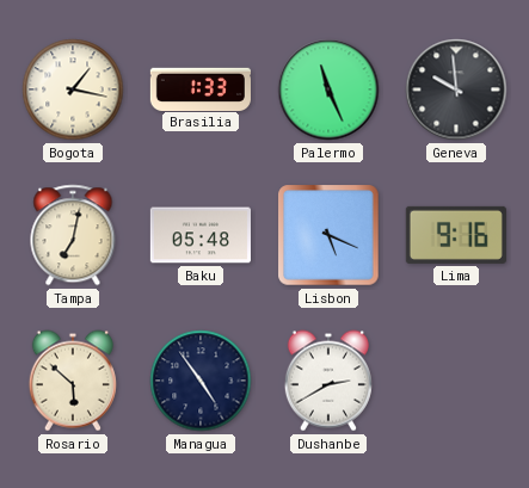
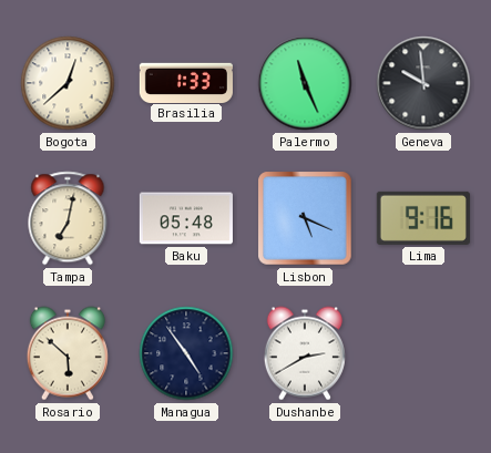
Bogota: 1:17 -> 12:38 (68, 83)
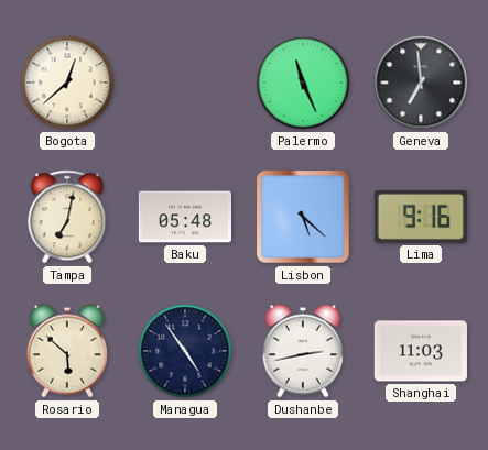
Brasilia: 1:33 -> none (186, 82)
Geneva: 9:59 -> 6:59 (421, 83)
Lisbon: 5:19 -> 5:22 (303, 217)
Dushanbe: 2:40 -> 2:43 (303, 351)
Shanghai: none -> 11:03 (421, 351)
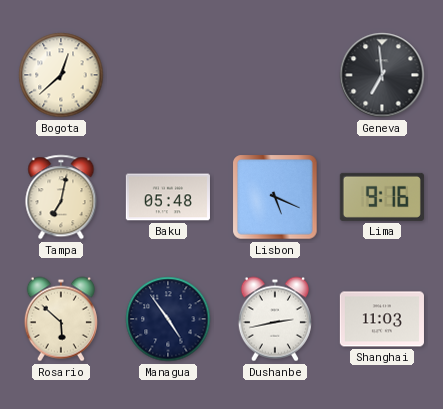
Palermo: 11:26 -> none (303, 83)
Lisbon: 5:22 -> 5:19 (275, 197)
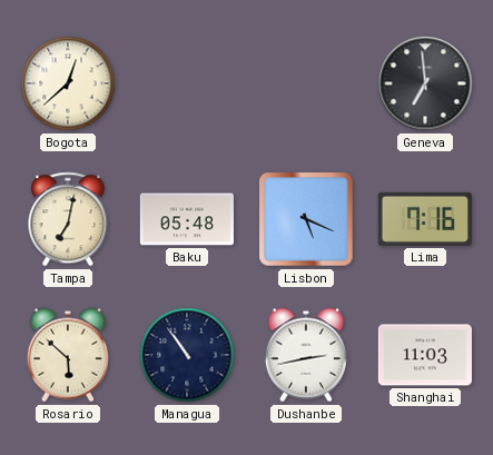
Lima: 9:16 -> 7:16 (425, 219)
Managua: 4:54 -> 10:54 (187, 355)
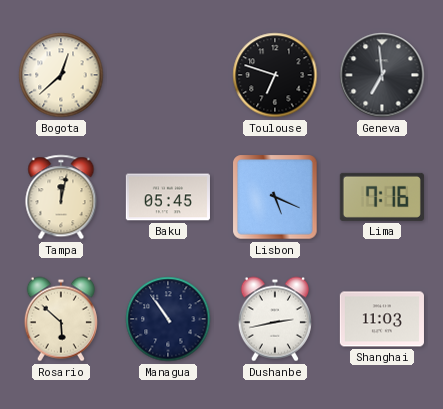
Toulouse: none -> 6:48 (275, 75)
Tampa: 7:02 -> 12:02 (61, 197)
Baku: 05:48 -> 05:45 (168, 197)
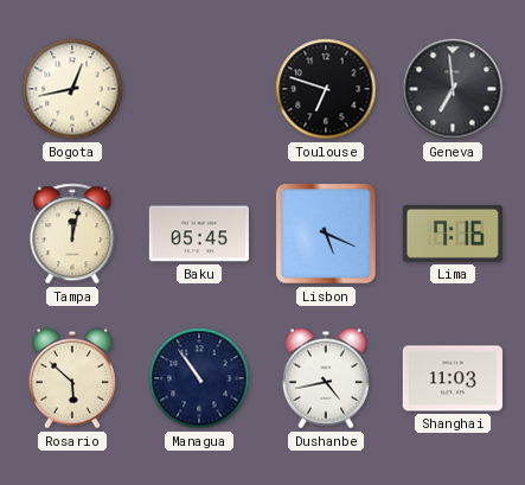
Bogota: 12:38 -> 12:43 (72, 89)
Dushanbe: 2:43 -> 4:43 (326, 378)
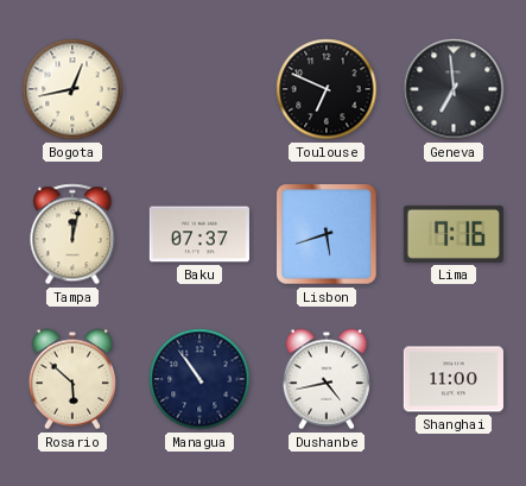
Toulouse: 6:48 -> 6:49 (327, 89)
Baku: 05:45 -> 07:37 (199, 234)
Lisbon: 5:19 -> 5:42 (327, 234)
Shanghai: 11:03 -> 11:00 (454, 379)
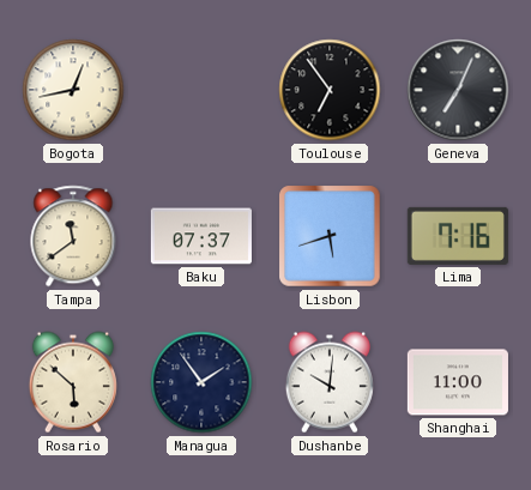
Toulouse: 6:49 -> 6:54 (330, 90)
Geneva: 6:59 -> 7:04 (458, 90)
Tampa: 12:02 -> 11:39 (73, 236)
Managua: 10:54 -> 1:54 (201, 382)
Dushanbe: 4:43 -> 10:01 (330, 382)
